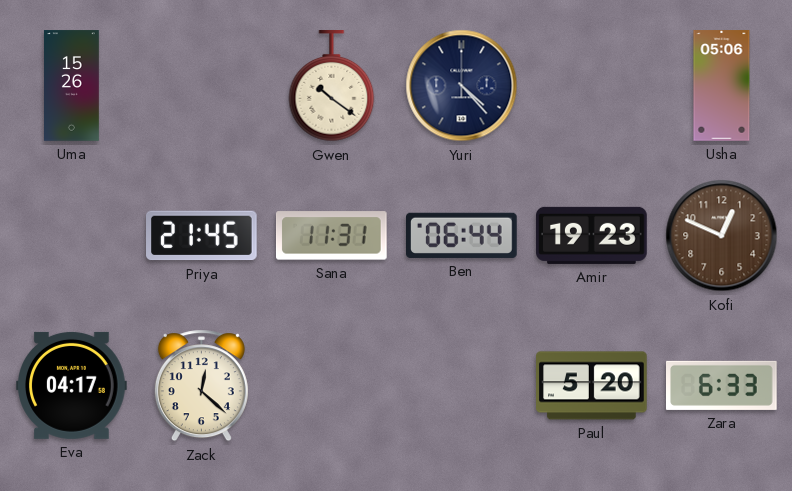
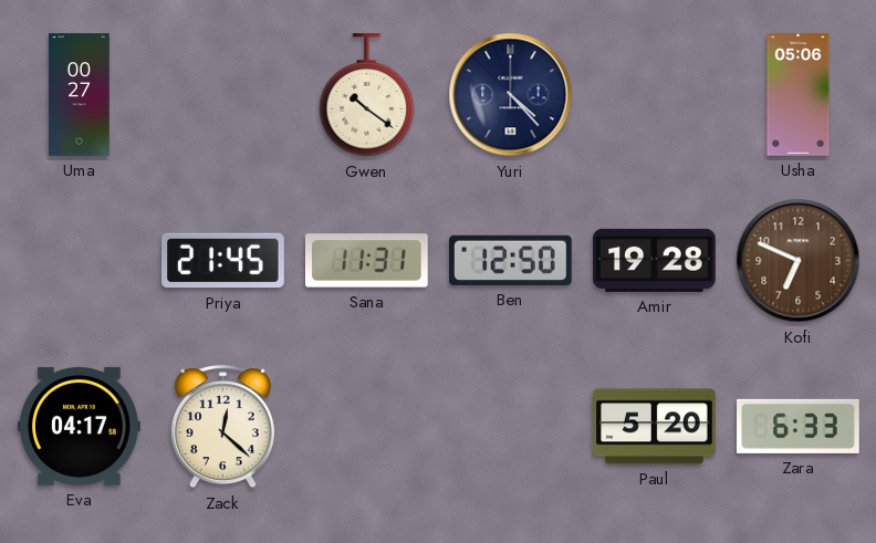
Uma: 15:26 -> 00:27 (80, 95)
Ben: 06:44 -> 12:50 (511, 260)
Amir: 19:23 -> 19:28 (655, 260)
Kofi: 12:49 -> 6:49 (799, 261)
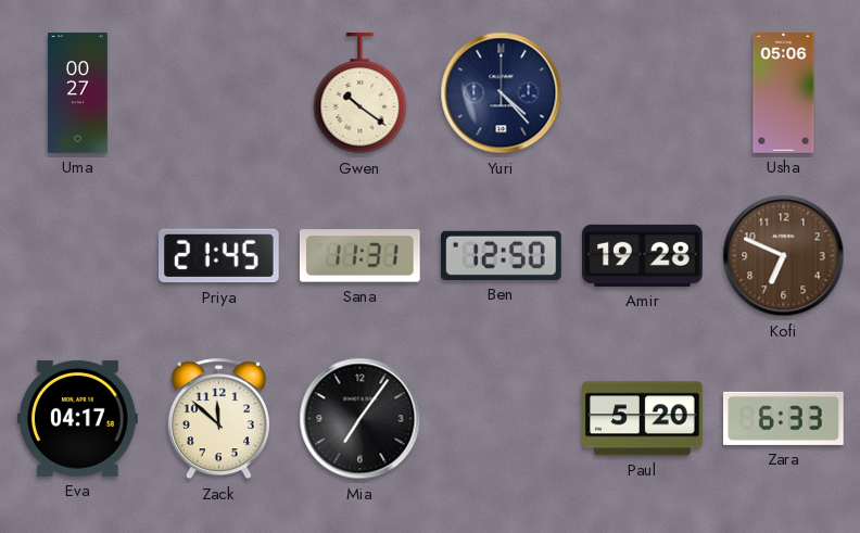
Zack: 12:22 -> 11:52 (218, 419)
Mia: none -> 7:06 (361, 419)
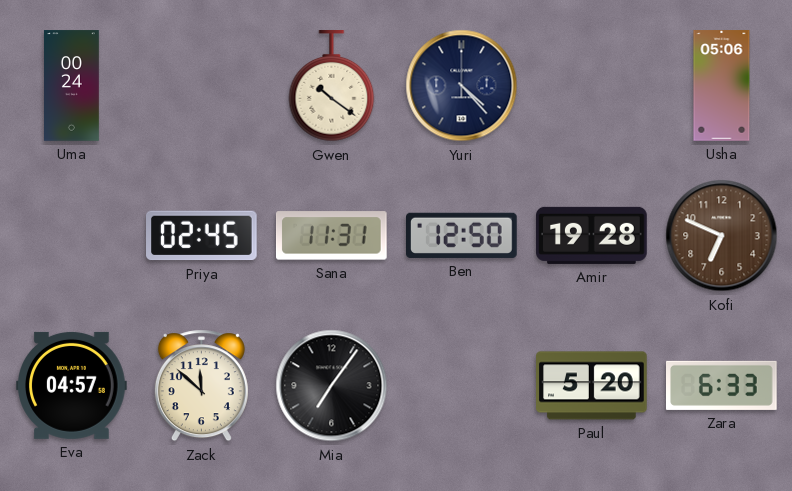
Uma: 00:27 -> 00:24 (72, 86)
Priya: 21:45 -> 02:45 (202, 236)
Eva: 04:17 -> 04:57 (72, 385)
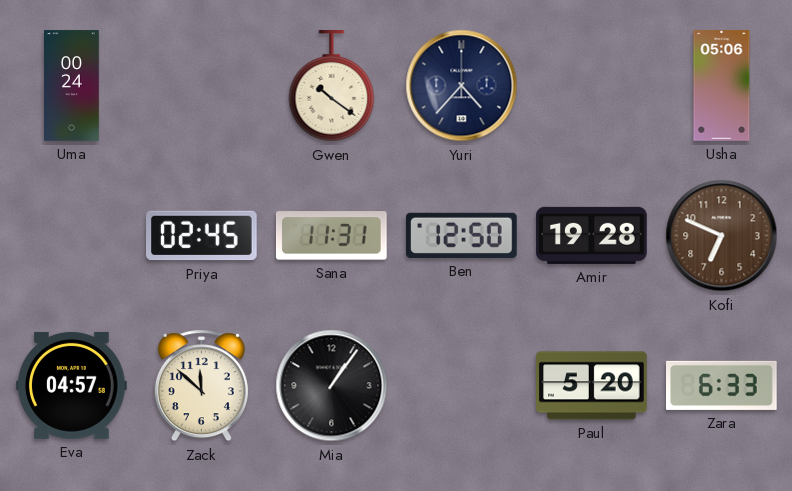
Yuri: 4:23 -> 4:37 (462, 86)
Mia: 7:06 -> 1:06 (332, 386)
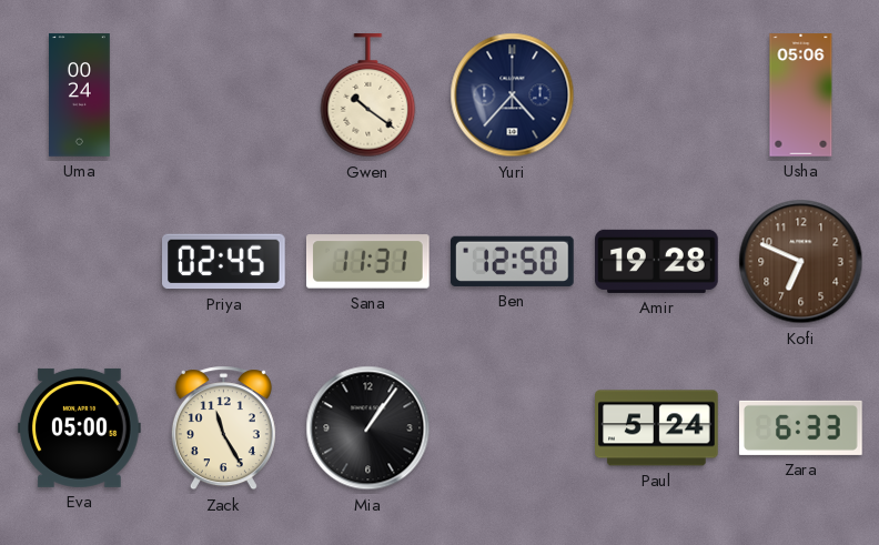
Eva: 04:57 -> 05:00 (80, 427)
Zack: 11:52 -> 11:25 (223, 428)
Paul: 5:20 -> 5:24 (657, 428)
